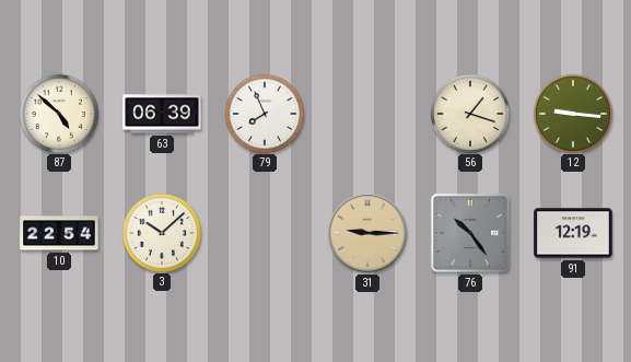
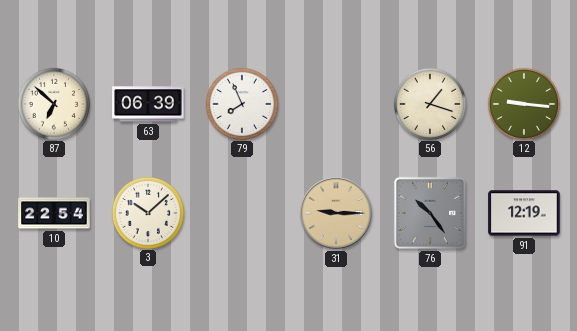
87: 4:52 -> 6:52 (53, 103)
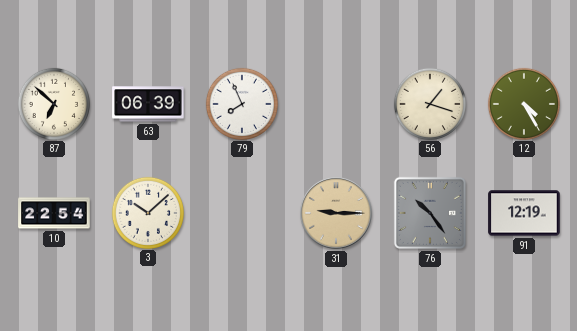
12: 9:16 -> 4:25 (523, 103)
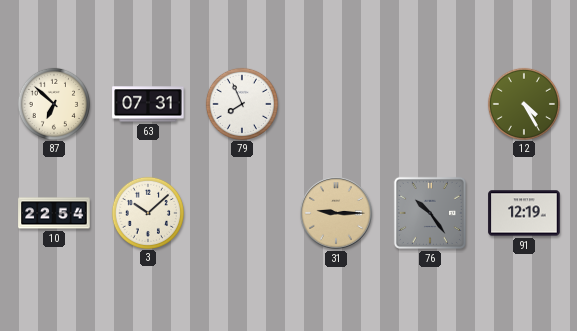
63: 06:39 -> 07:31 (148, 104)
56: 1:18 -> none (429, 103)
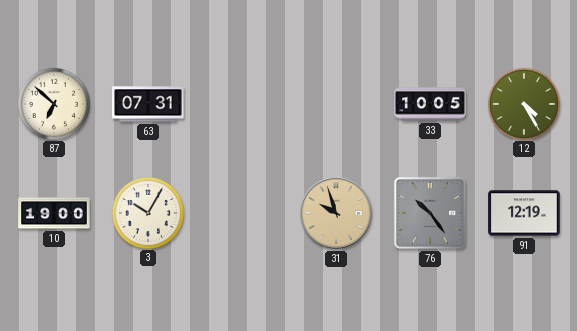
79: 7:56 -> none (241, 103)
33: none -> 10:05 (430, 104)
10: 22:54 -> 19:00 (54, 213)
3: 10:08 -> 10:05 (147, 212)
31: 9:15 -> 9:57 (336, 213)
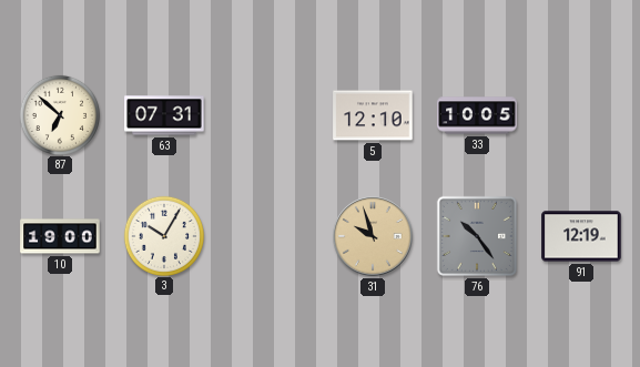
5: none -> 12:10 (373, 115)
12: 4:25 -> none (523, 103)
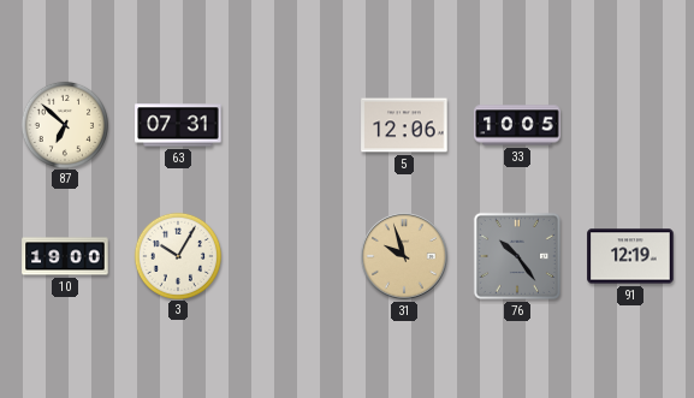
5: 12:10 -> 12:06 (404, 125)
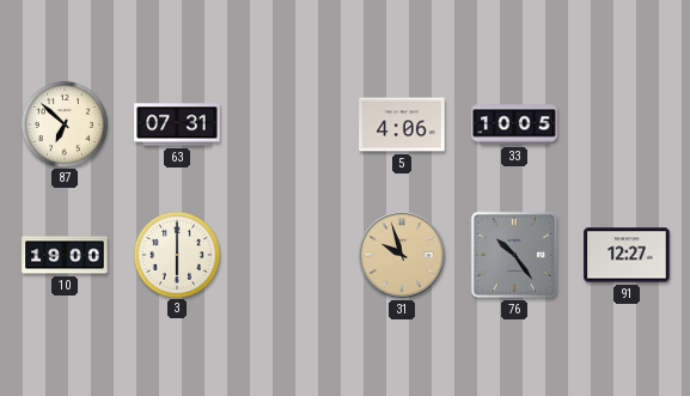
5: 12:06 -> 4:06 (402, 124)
3: 10:05 -> 6:00 (176, 254)
91: 12:19 -> 12:27 (627, 255)
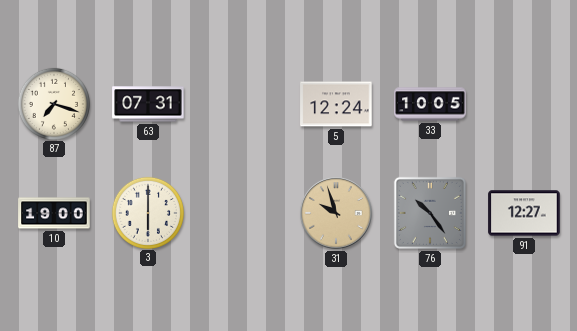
87: 6:52 -> 7:18 (53, 103)
5: 4:06 -> 12:24 (336, 104)
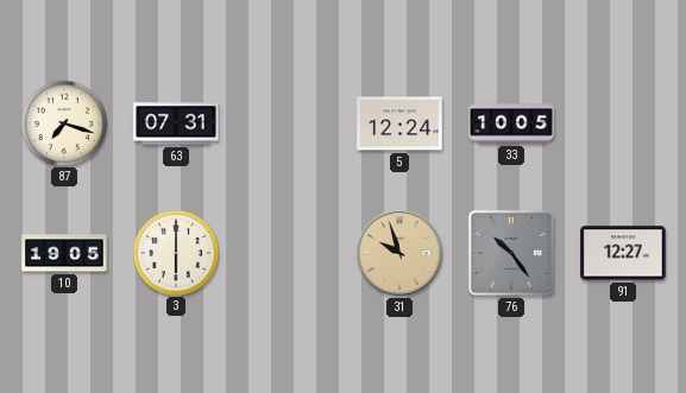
10: 19:00 -> 19:05 (64, 253)
